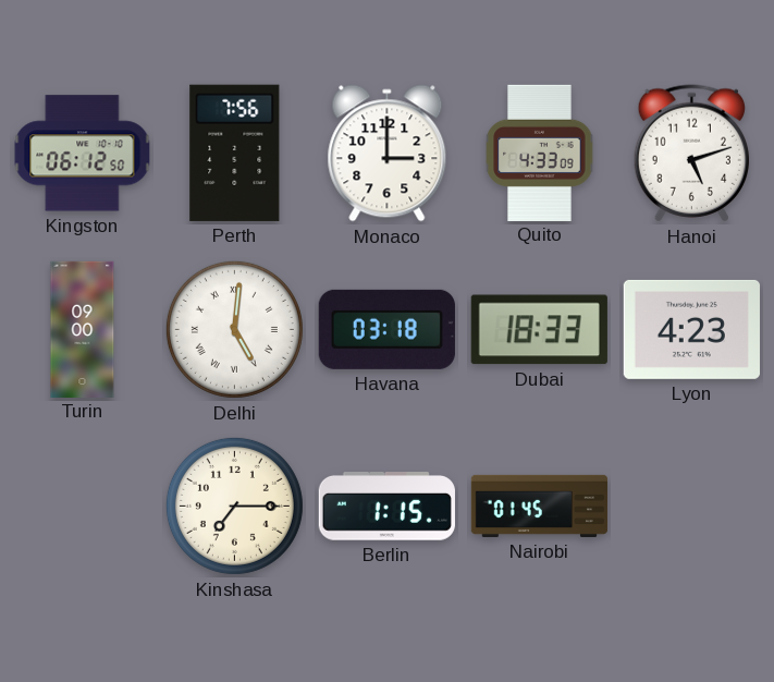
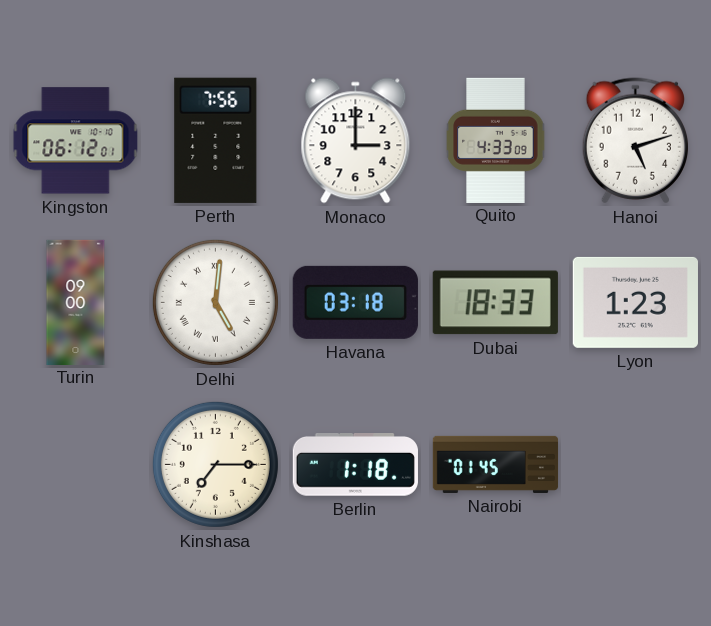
Kingston: 06:12:50 -> 06:12:01 (76, 141)
Lyon: 4:23 -> 1:23 (635, 302)
Berlin: 1:15 -> 1:18 (355, 465)
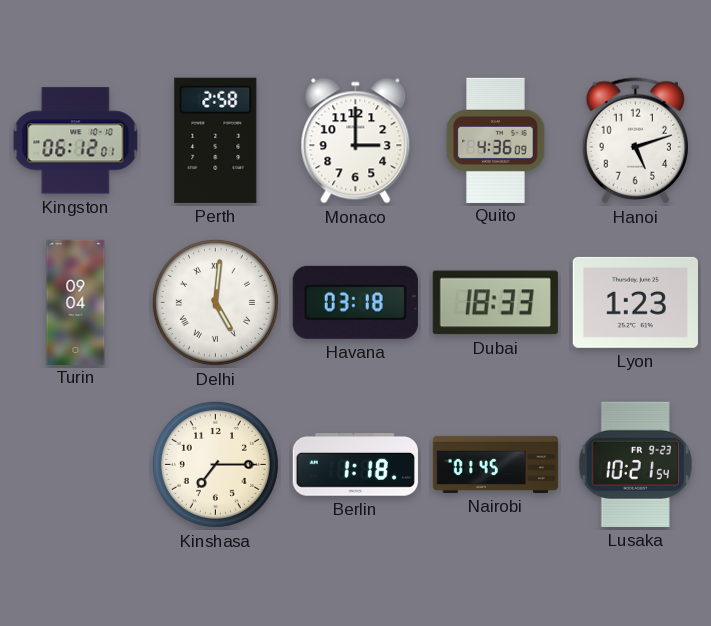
Perth: 7:56 -> 2:58 (216, 140)
Quito: 4:33 -> 4:36 (496, 140)
Turin: 09:00 -> 09:04 (76, 302)
Lusaka: none -> 10:21 (635, 464)
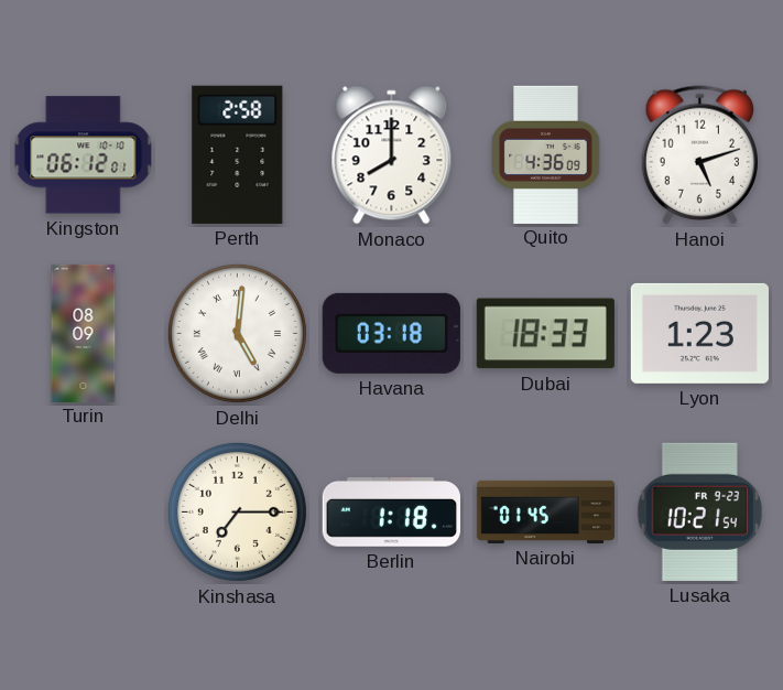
Monaco: 3:00 -> 8:00 (392, 155)
Turin: 09:04 -> 08:09 (84, 333)
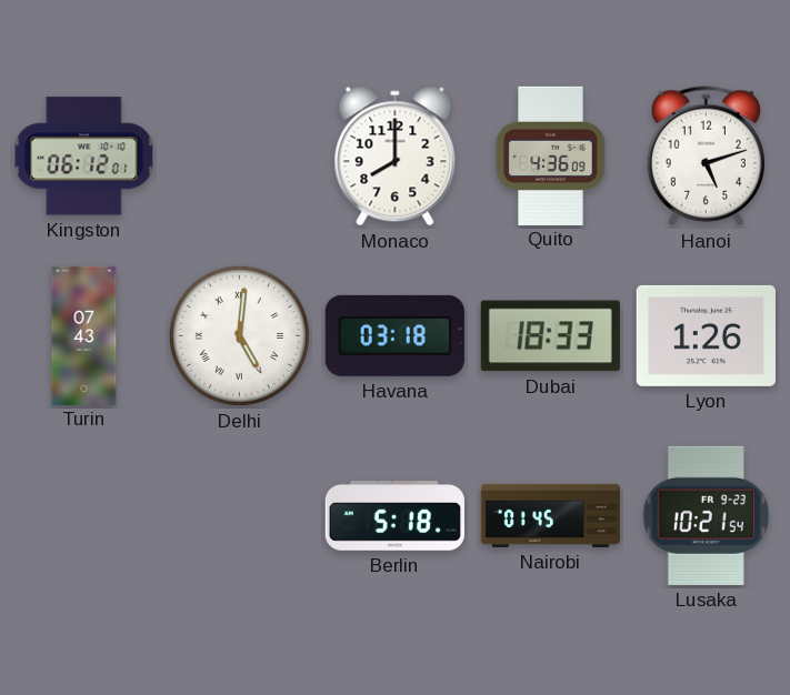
Perth: 2:58 -> none (238, 154)
Turin: 08:09 -> 07:43 (84, 335)
Lyon: 1:23 -> 1:26 (706, 335)
Kinshasa: 7:15 -> none (237, 511)
Berlin: 1:18 -> 5:18 (394, 516)
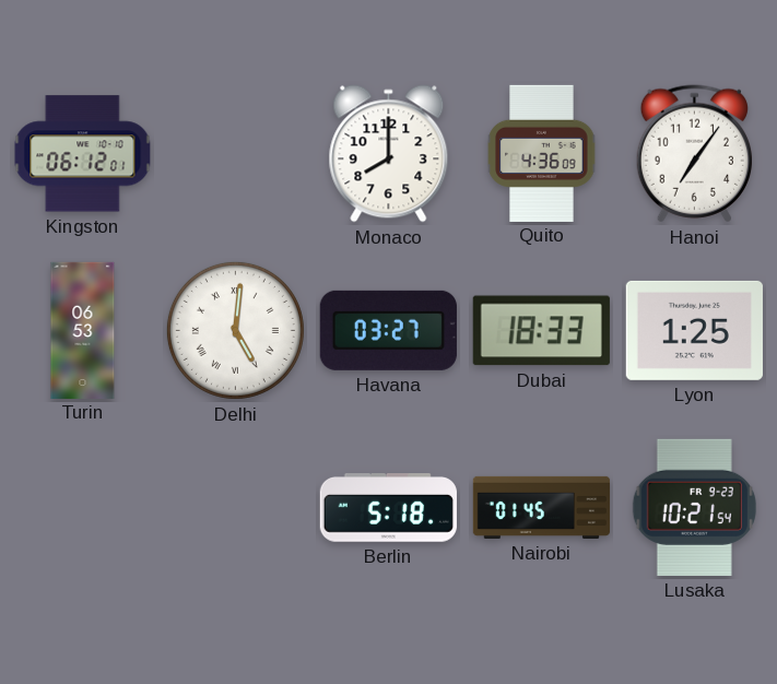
Hanoi: 5:12 -> 7:06 (694, 154)
Turin: 07:43 -> 06:53 (83, 330)
Havana: 03:18 -> 03:27 (388, 330)
Lyon: 1:26 -> 1:25 (694, 330)
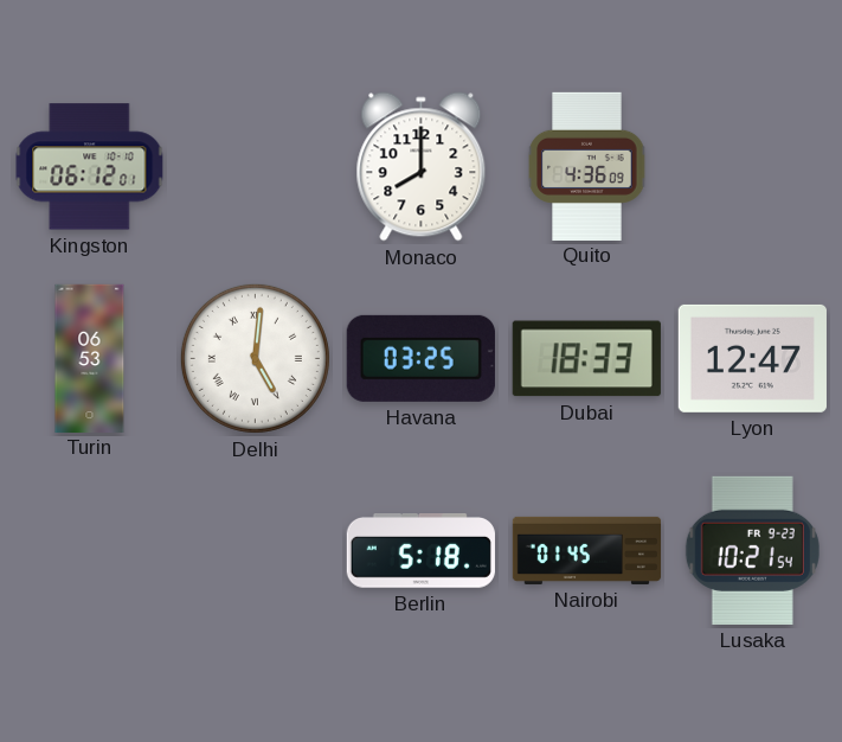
Hanoi: 7:06 -> none (694, 154)
Havana: 03:27 -> 03:25 (420, 358)
Lyon: 1:25 -> 12:47 (752, 358)
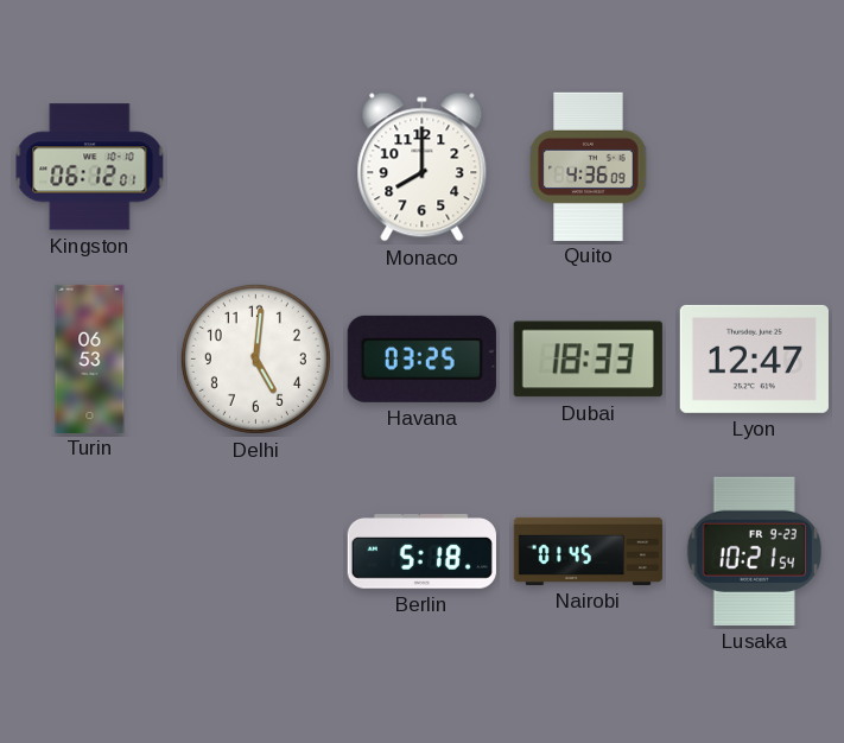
Delhi numerals: Roman -> Arabic (255, 358)
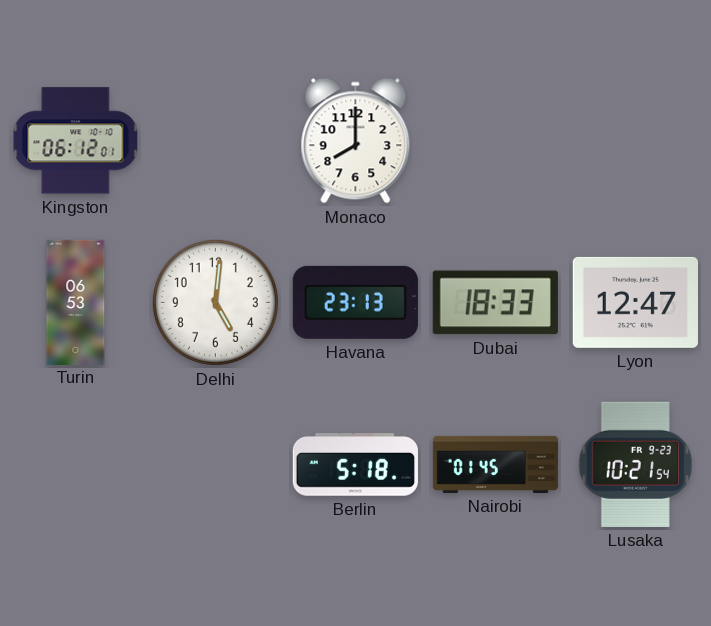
Quito: 4:36 -> none (589, 166)
Havana: 03:25 -> 23:13 (355, 302)
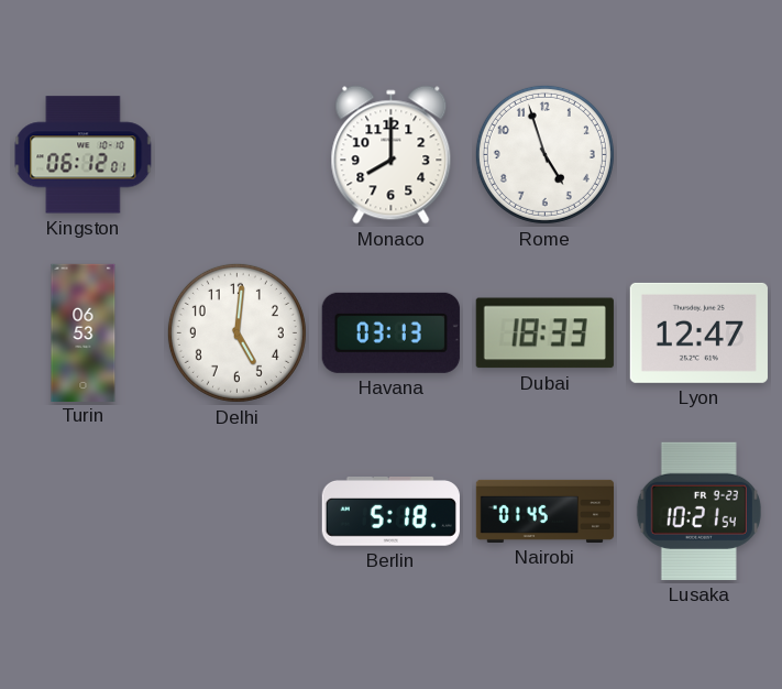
Rome: none -> 4:57 (544, 154)
Havana: 23:13 -> 03:13 (390, 332)
